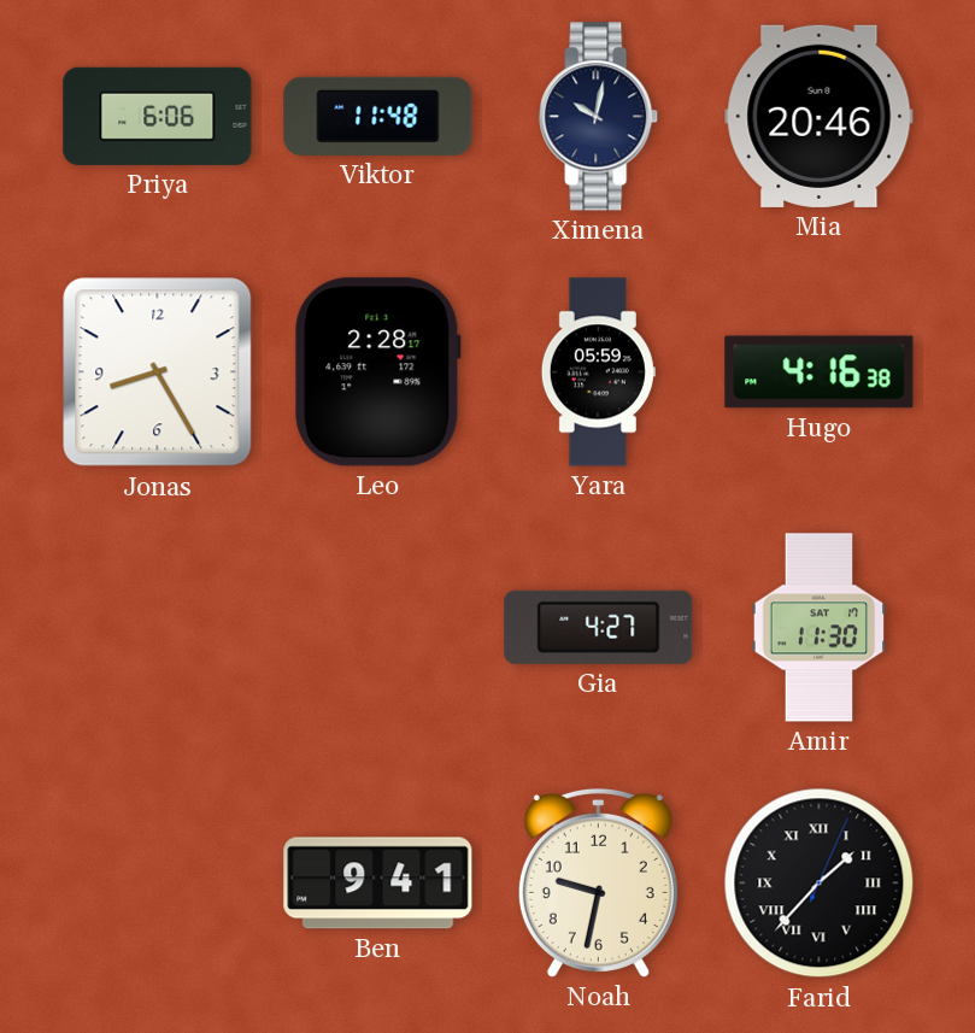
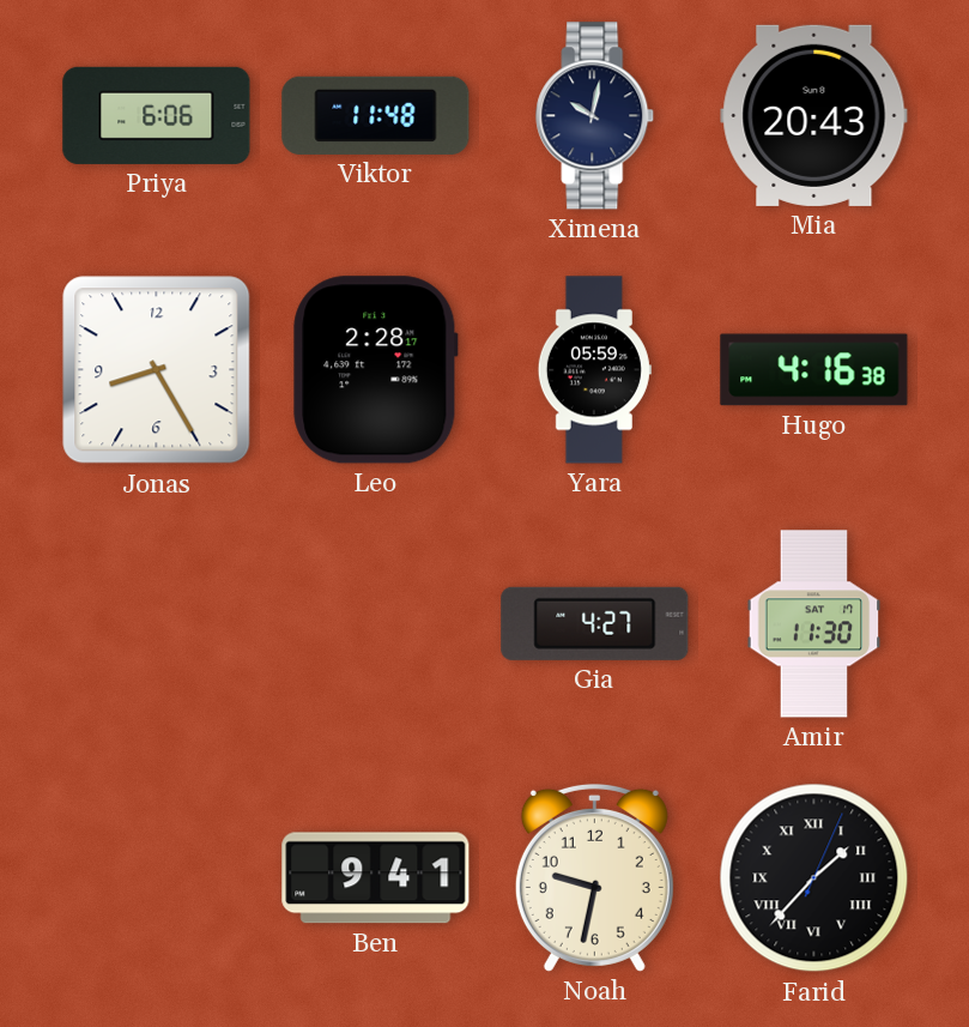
Mia: 20:46 -> 20:43 (814, 115)
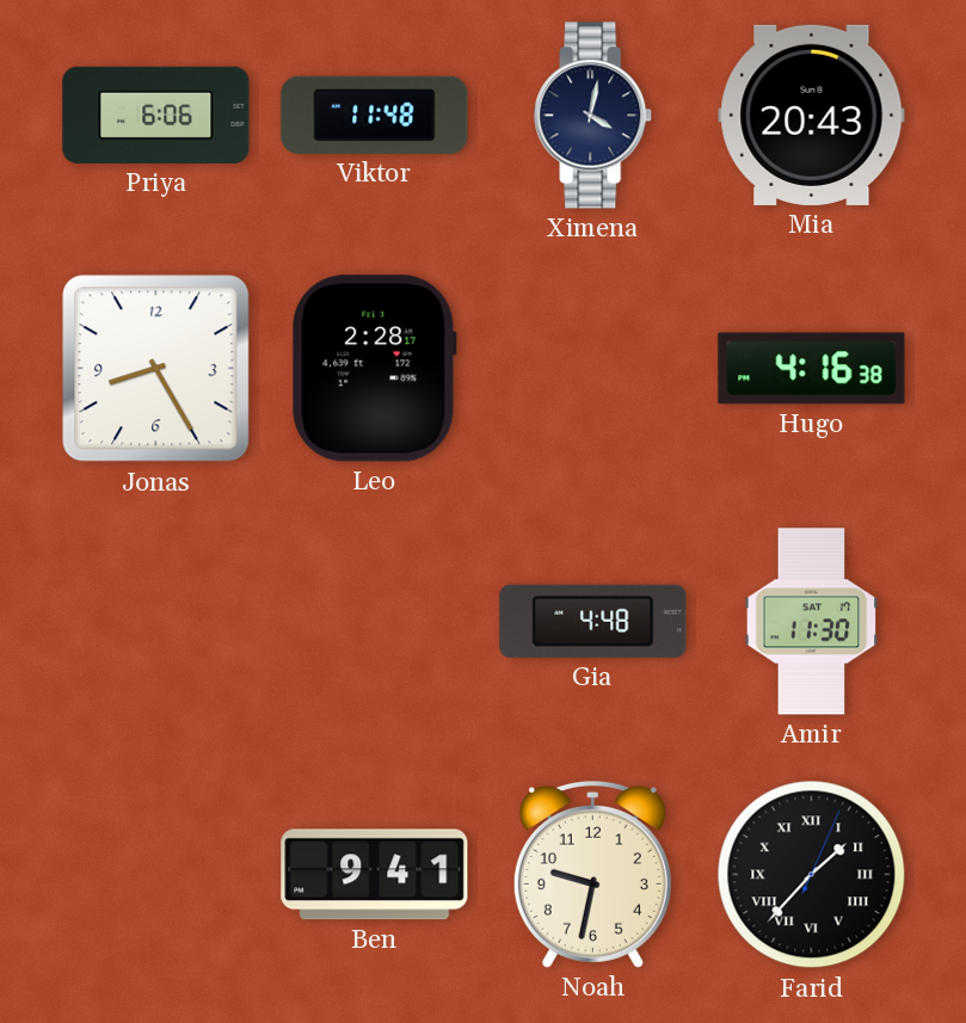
Ximena: 10:02 -> 4:02 (593, 116)
Yara: 05:59 -> none (594, 370)
Gia: 4:27 -> 4:48 (593, 621)
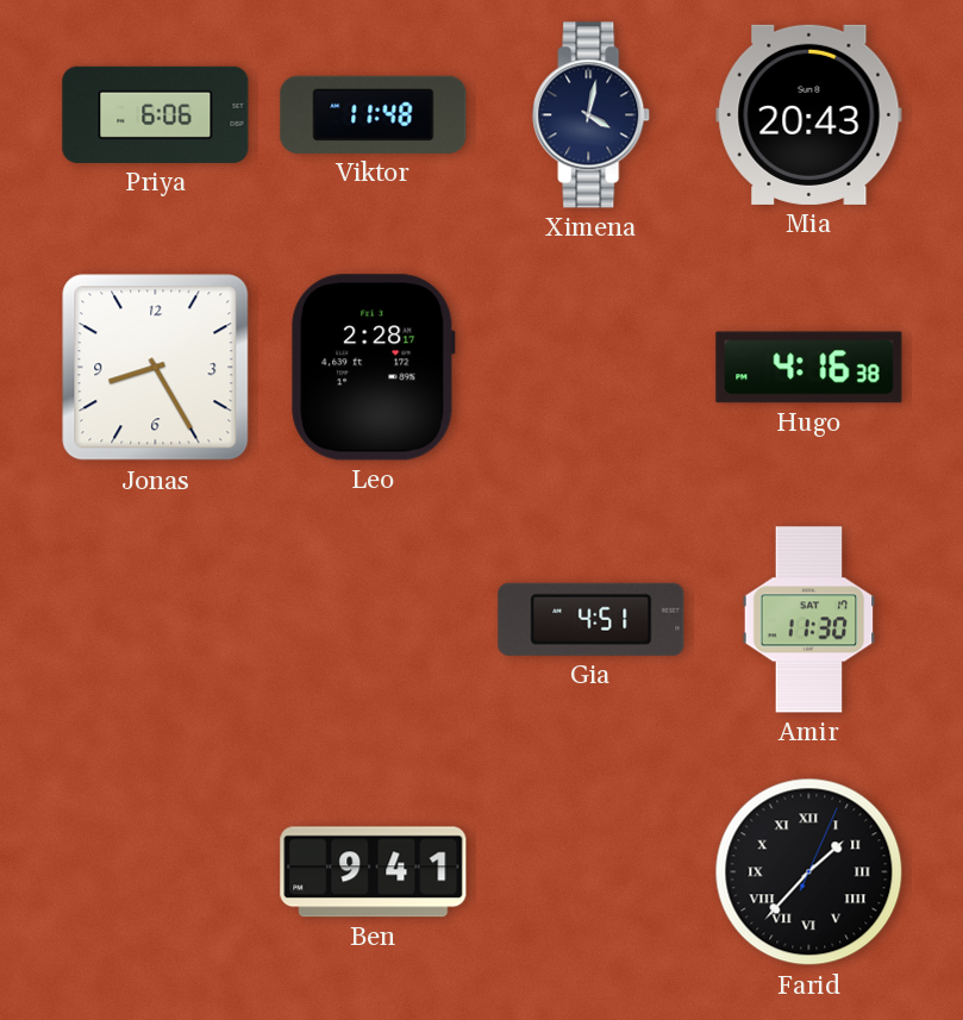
Gia: 4:48 -> 4:51 (592, 619)
Noah: 9:32 -> none (592, 874)
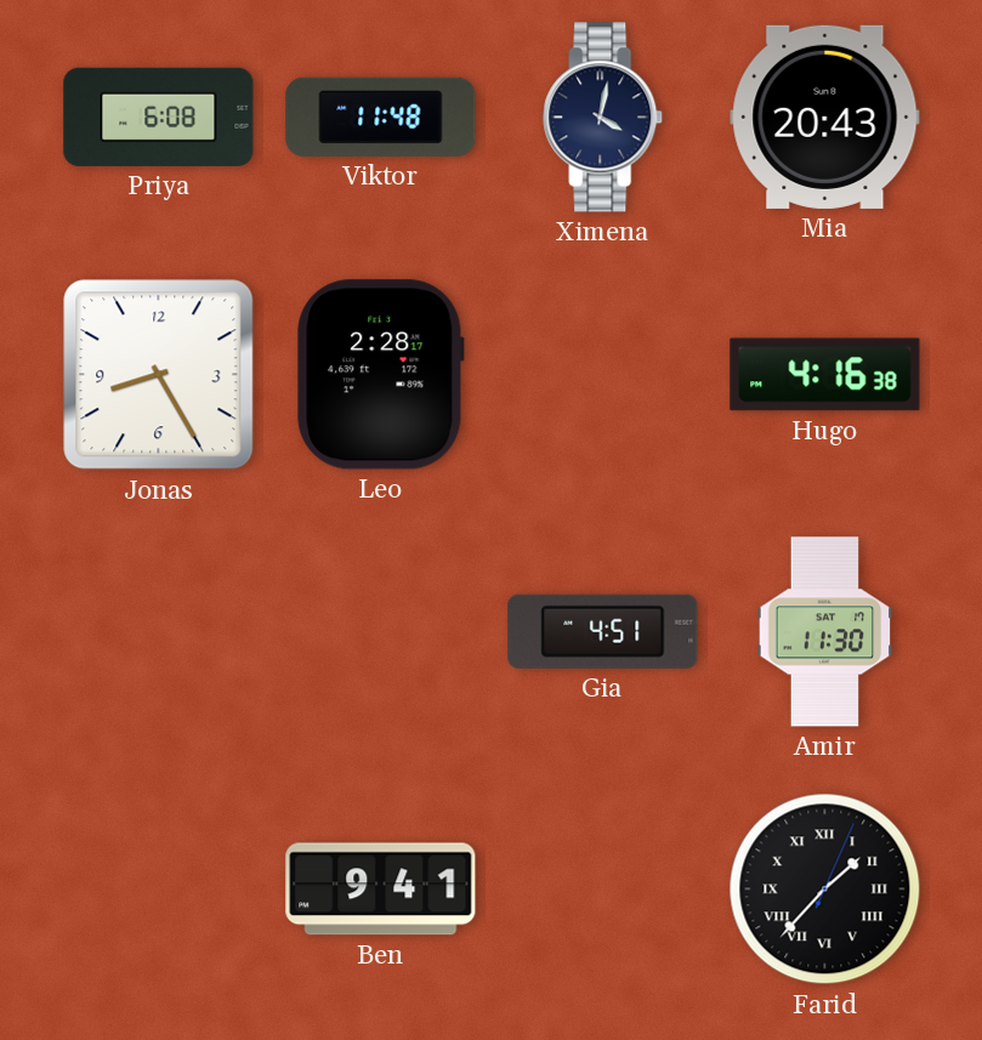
Priya: 6:06 -> 6:08 (159, 116)
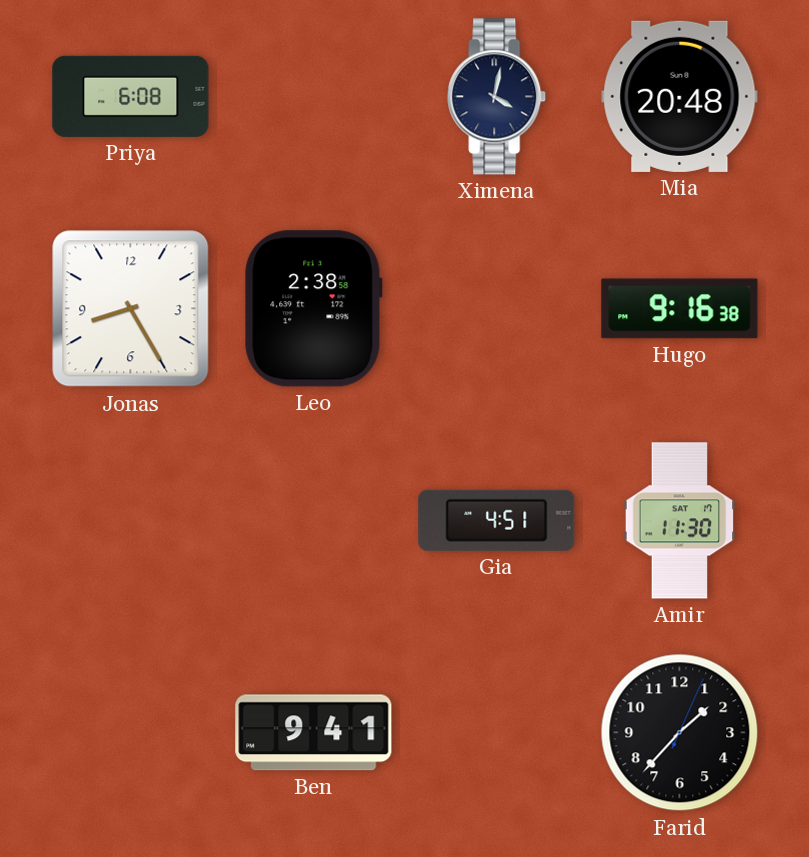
Viktor: 11:48 -> none (381, 116)
Mia: 20:43 -> 20:48 (680, 96)
Leo: 2:28 -> 2:38 (314, 309)
Hugo: 4:16 -> 9:16 (680, 309)
Farid numerals: Roman -> Arabic (680, 733)
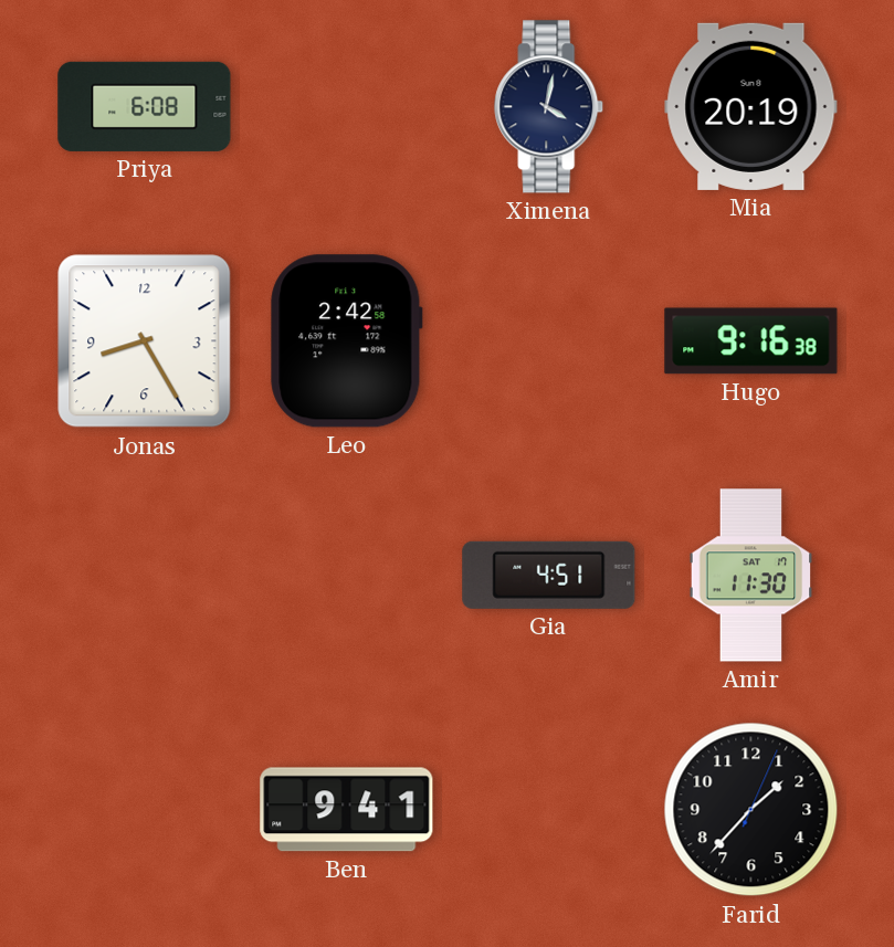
Mia: 20:48 -> 20:19 (751, 106)
Leo: 2:38 -> 2:42 (347, 341)
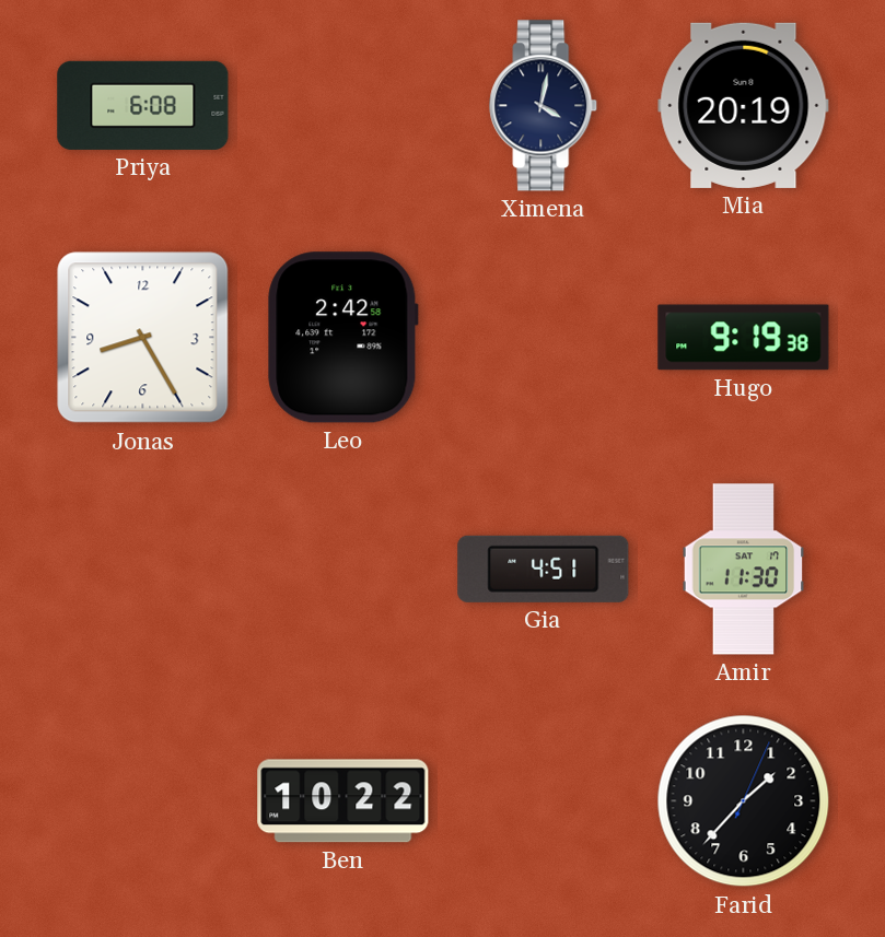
Hugo: 9:16 -> 9:19 (744, 338)
Ben: 9:41 -> 10:22 (343, 801)
